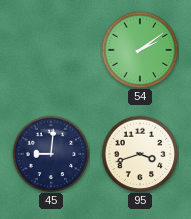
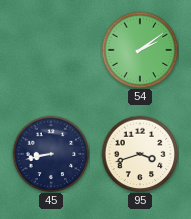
45: 9:01 -> 8:43 (51, 154)
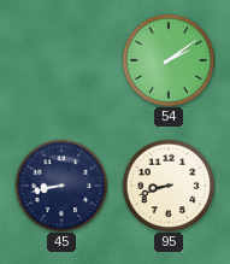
95: 3:42 -> 8:42 (169, 186)
